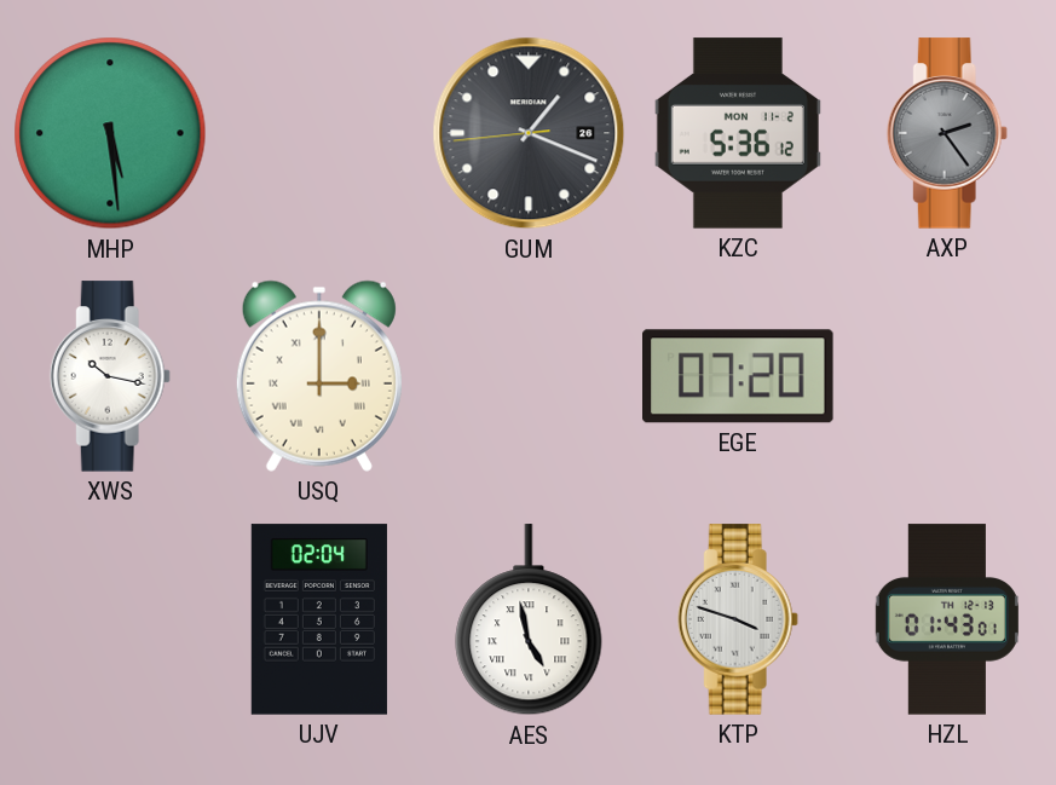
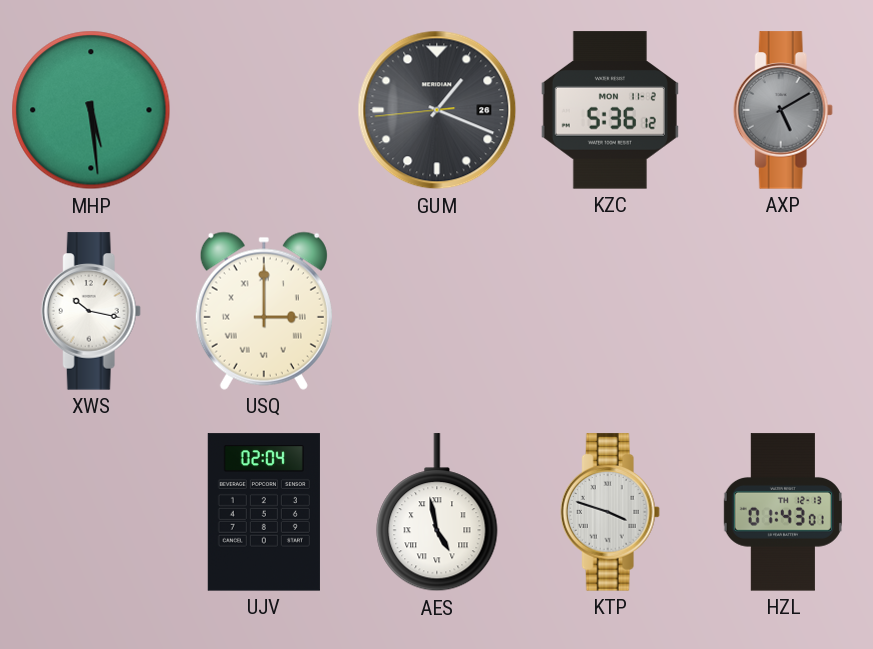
AXP: 2:24 -> 5:10 (783, 110)
EGE: 07:20 -> none (738, 376)
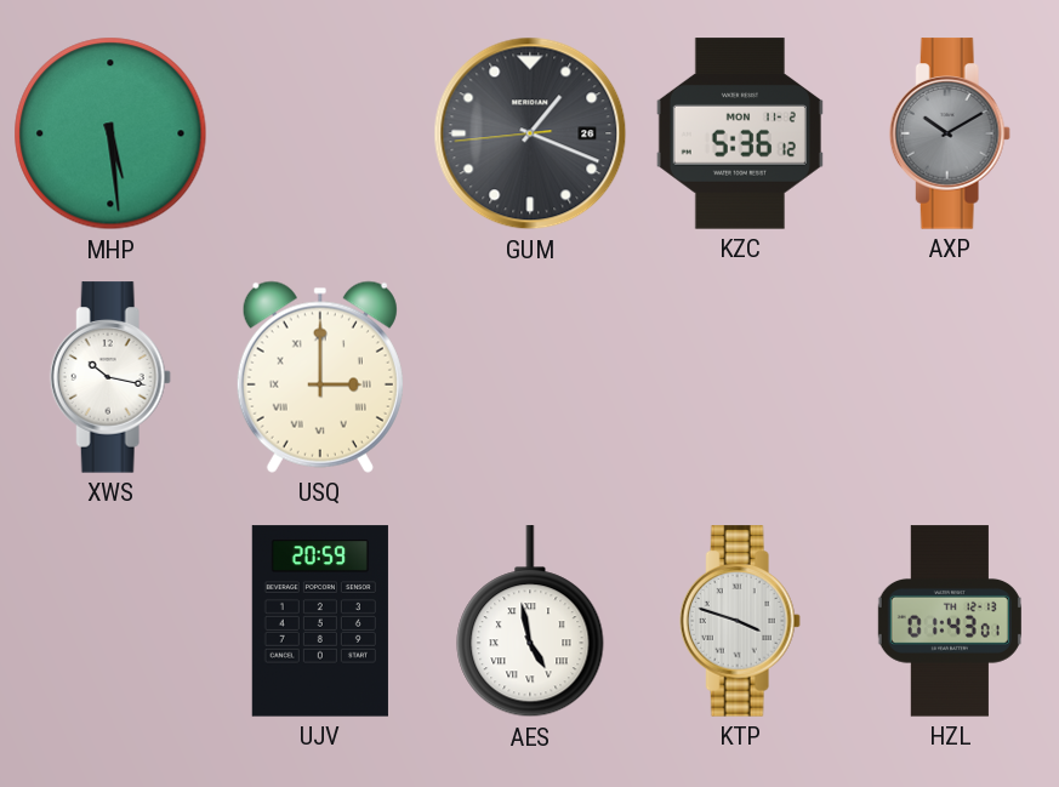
AXP: 5:10 -> 10:10 (950, 133)
UJV: 02:04 -> 20:59 (320, 621)
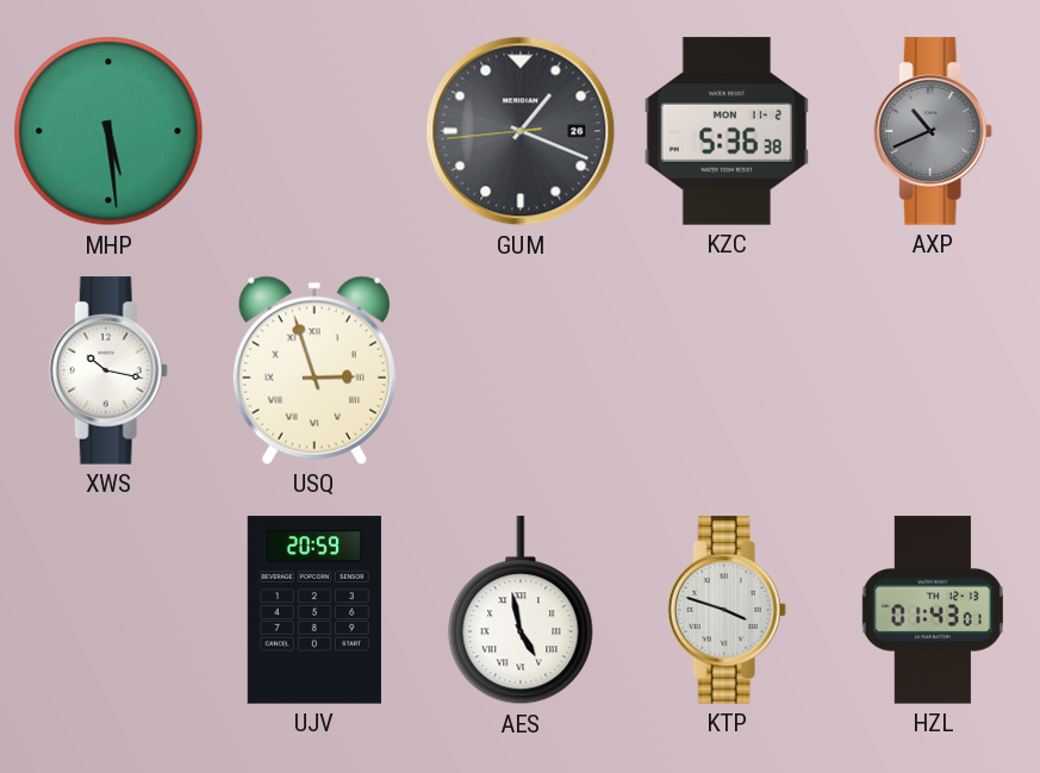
KZC: 5:36:12 -> 5:36:38 (727, 131)
AXP: 10:10 -> 10:41 (933, 131)
USQ: 3:00 -> 2:57 (315, 370)
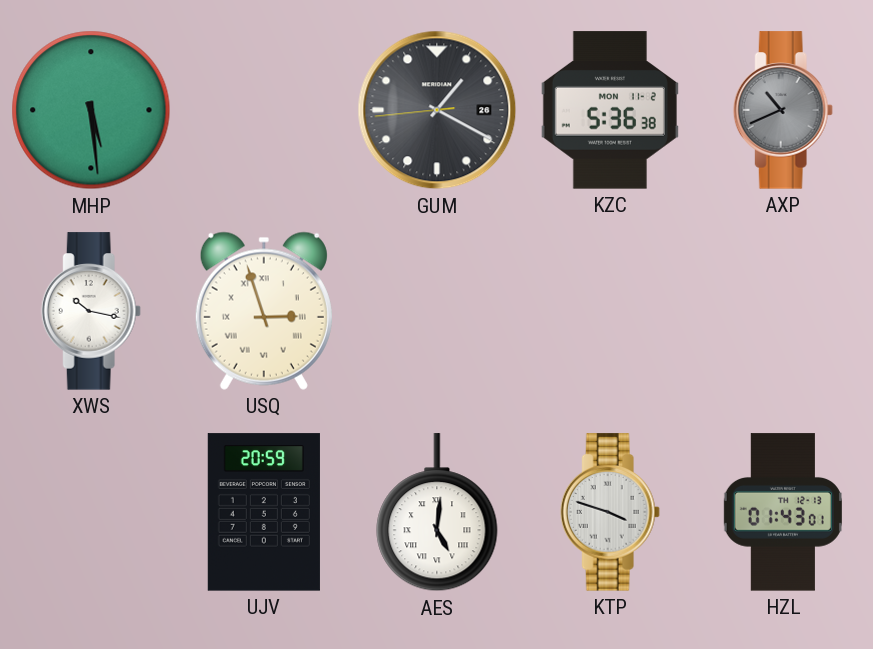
GUM: 1:18 -> 1:19 (437, 110)
AES: 4:58 -> 5:01 (437, 513)
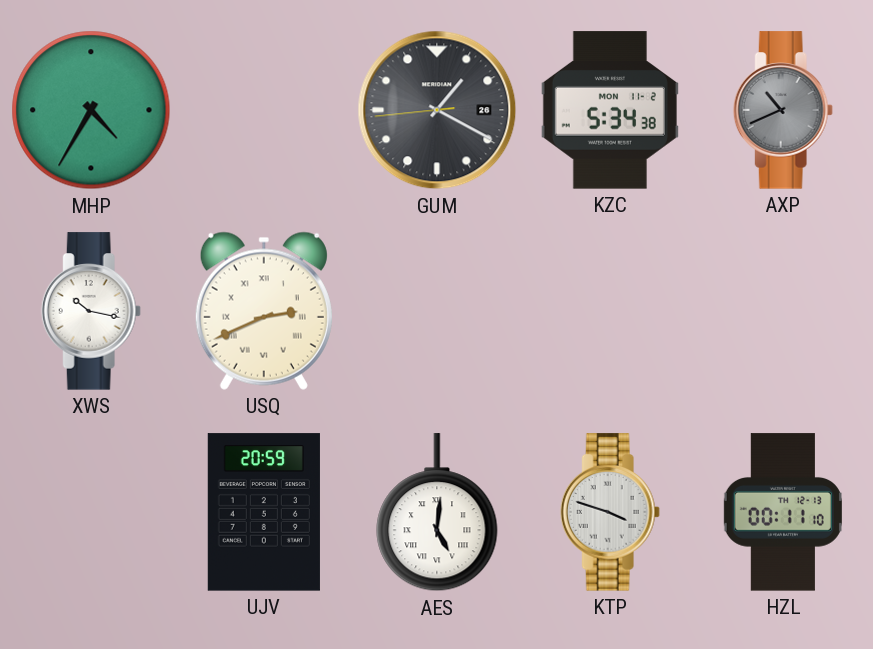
MHP: 5:29 -> 4:35 (91, 110)
KZC: 5:36 -> 5:34 (610, 110)
USQ: 2:57 -> 2:41 (264, 311)
HZL: 01:43 -> 00:11 (783, 512)
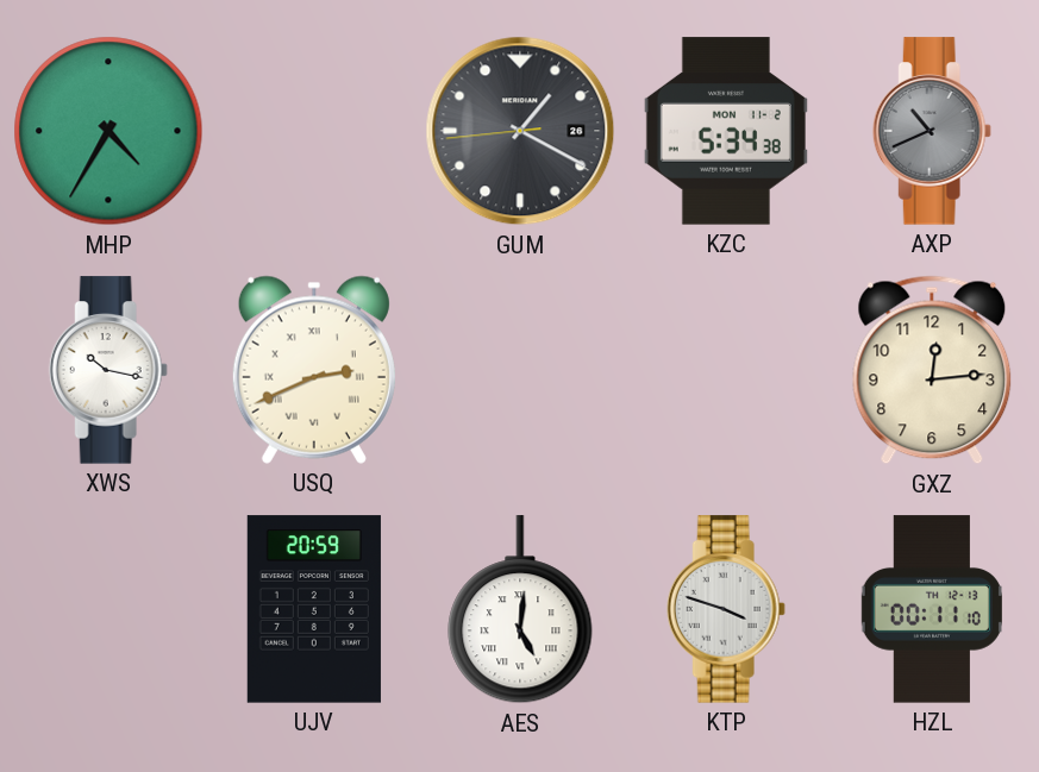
GXZ: none -> 12:14 (932, 370)
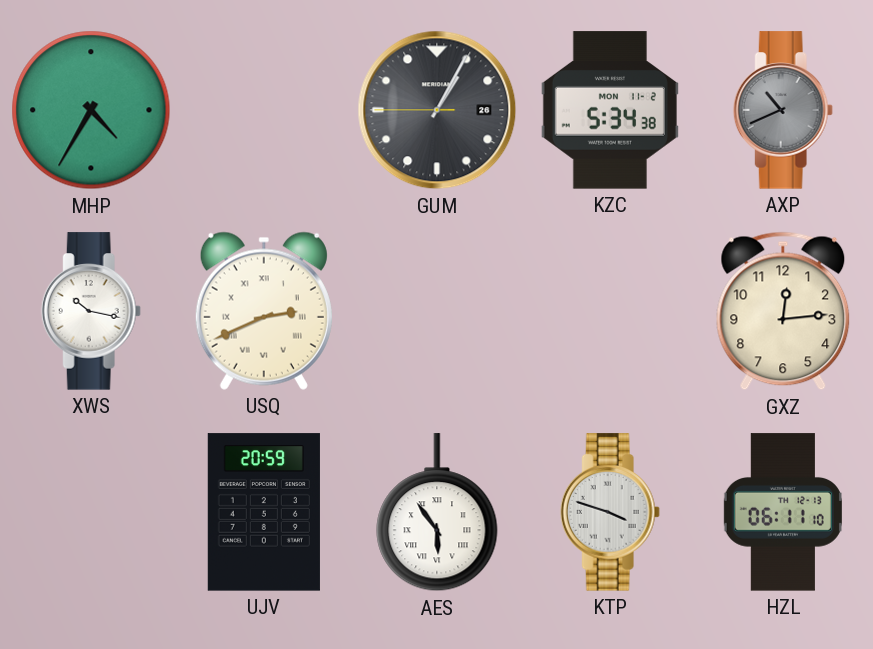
GUM: 1:19 -> 1:04 (437, 110)
AES: 5:01 -> 5:54 (437, 513)
HZL: 00:11 -> 06:11 (783, 512)
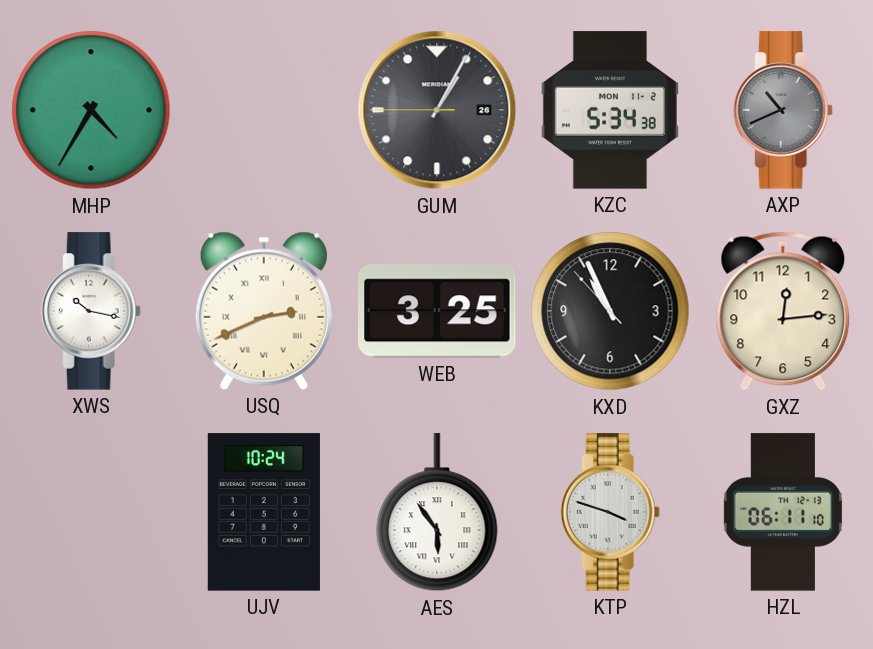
WEB: none -> 3:25 (438, 311)
KXD: none -> 10:55 (610, 311)
UJV: 20:59 -> 10:24 (264, 512)
